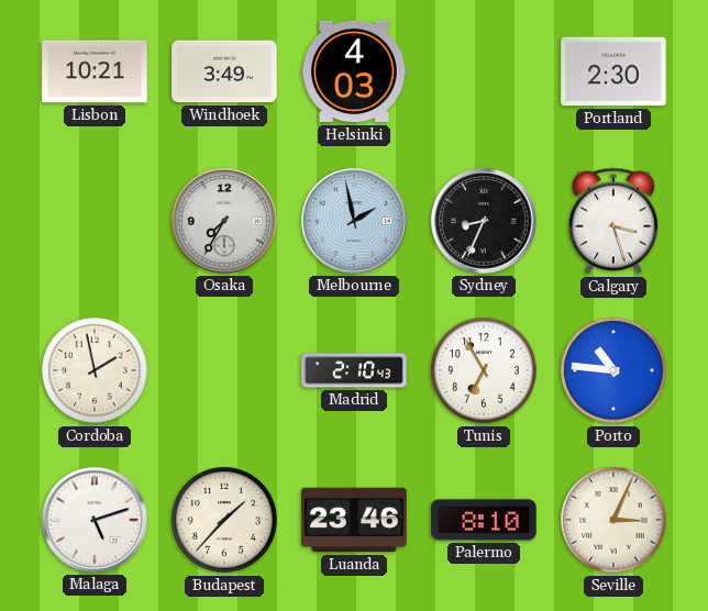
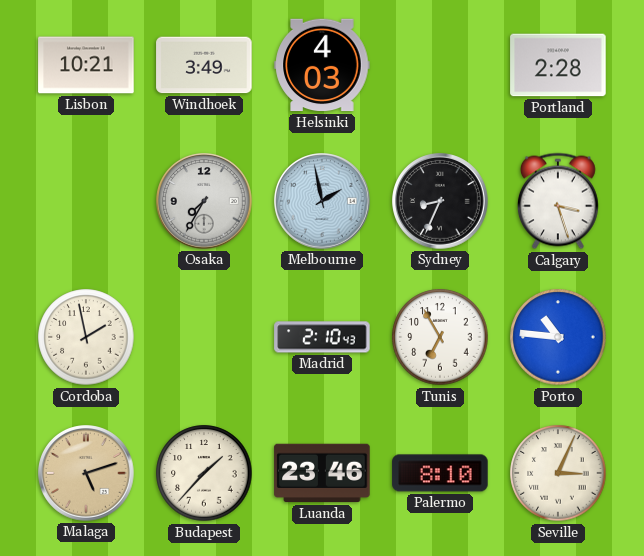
Portland: 2:30 -> 2:28 (558, 65)
Malaga dial: white -> champagne (86, 473)
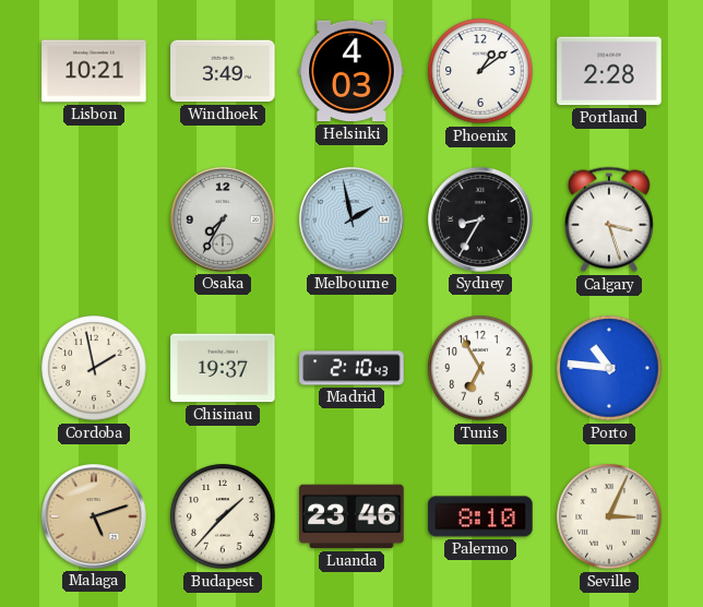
Phoenix: none -> 1:09 (480, 71)
Sydney: 8:34 -> 8:35 (480, 219)
Chisinau: none -> 19:37 (223, 368)
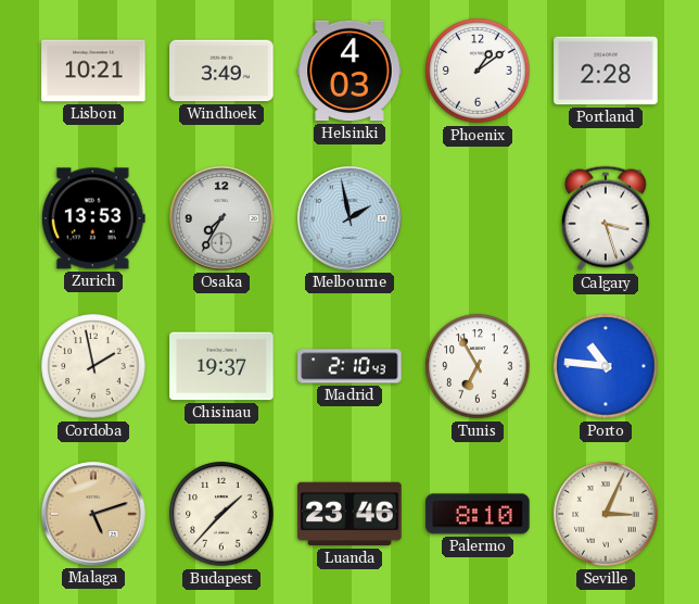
Zurich: none -> 13:53 (93, 218)
Sydney: 8:35 -> none (480, 219)
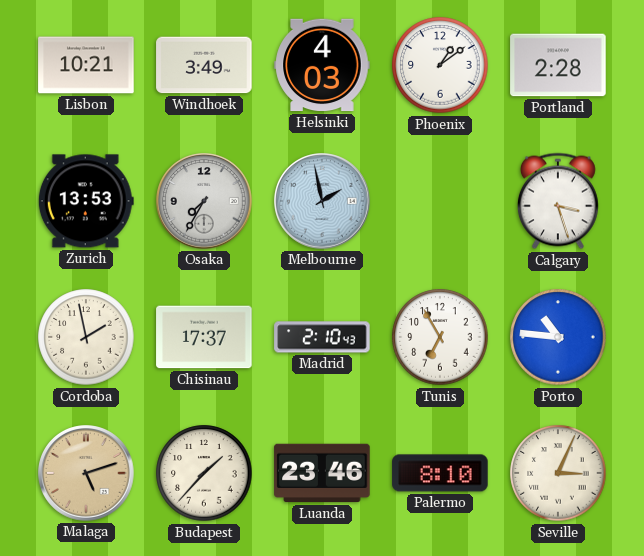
Chisinau: 19:37 -> 17:37 (204, 337)
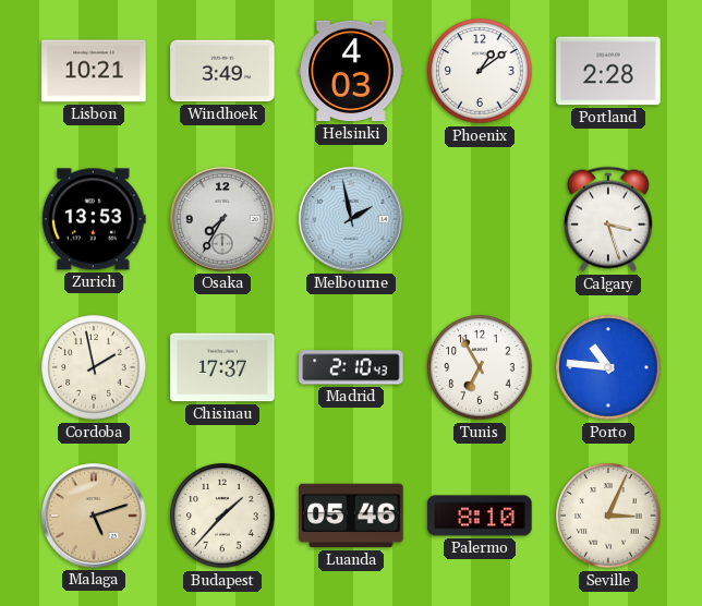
Luanda: 23:46 -> 05:46 (351, 516)
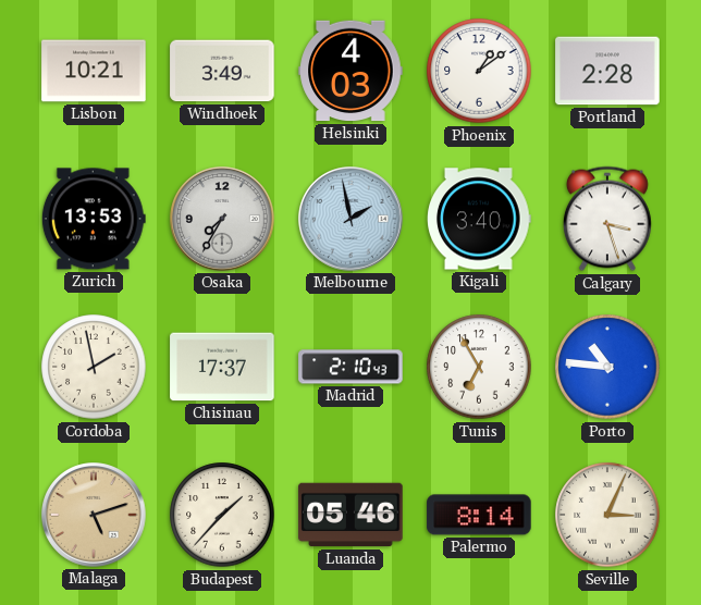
Kigali: none -> 3:40 (479, 219)
Palermo: 8:10 -> 8:14 (479, 515)
